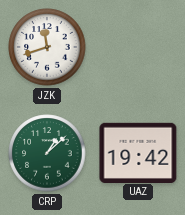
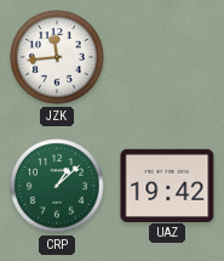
JZK: 11:42 -> 11:44 (57, 57)
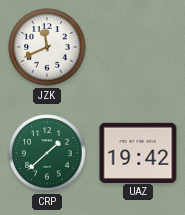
JZK: 11:44 -> 11:41 (47, 47)
CRP: 1:08 -> 1:38 (47, 153)
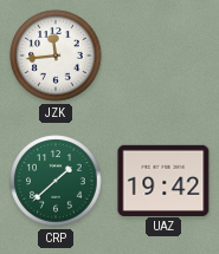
JZK: 11:41 -> 11:44 (56, 56)
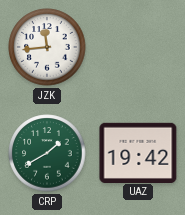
CRP: 1:38 -> 1:40 (47, 153)
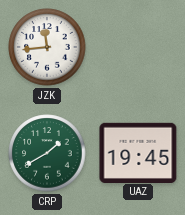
UAZ: 19:42 -> 19:45 (138, 152)
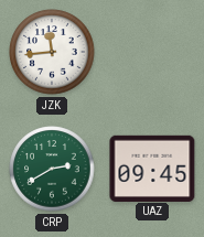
CRP: 1:40 -> 2:40 (52, 169)
UAZ: 19:45 -> 09:45 (152, 168)
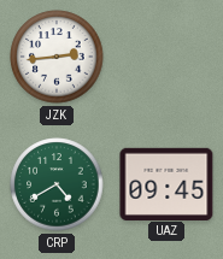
JZK: 11:44 -> 2:44 (57, 57)
CRP: 2:40 -> 4:40 (57, 184)
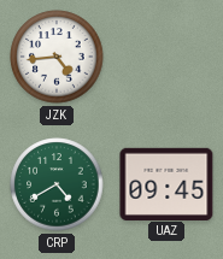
JZK: 2:44 -> 4:44 (57, 57)
